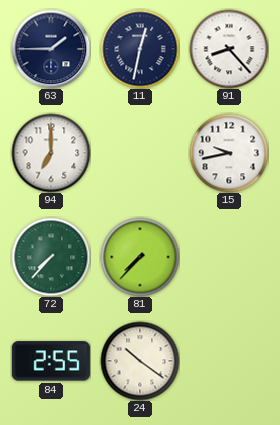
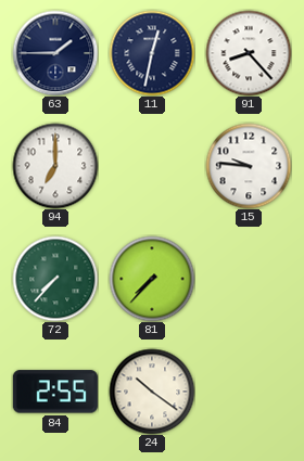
15: 9:43 -> 9:46 (249, 166)
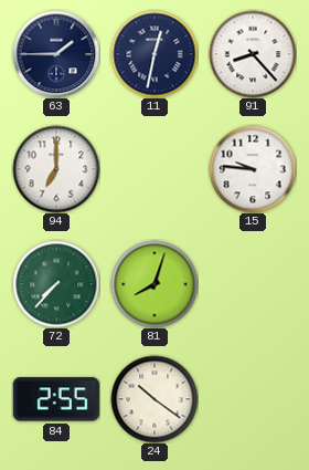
81: 7:37 -> 8:03 (154, 284)
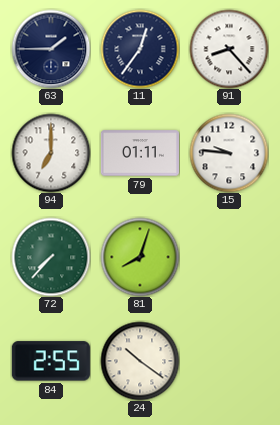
11: 12:32 -> 12:36 (140, 49)
79: none -> 01:11 (140, 153)
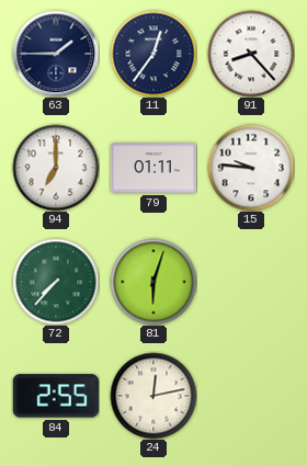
81: 8:03 -> 6:03 (153, 282)
24: 10:21 -> 12:13 (153, 396)
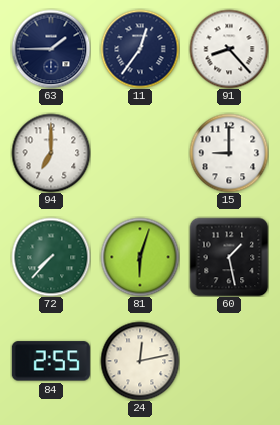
79: 01:11 -> none (153, 168)
15: 9:46 -> 9:00 (229, 153)
60: none -> 1:28 (229, 257)
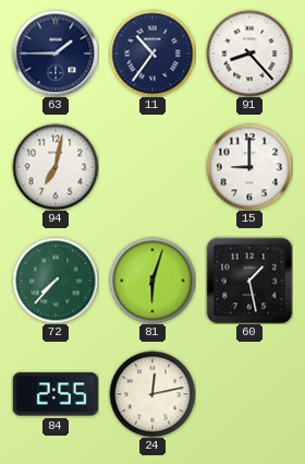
11: 12:36 -> 10:36 (152, 53)
94: 7:00 -> 7:02 (56, 167)
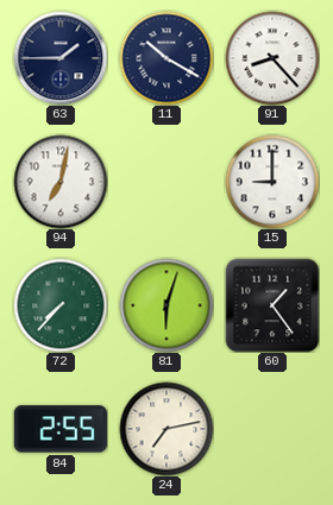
11: 10:36 -> 10:20 (166, 58)
60: 1:28 -> 1:24 (272, 305)
24: 12:13 -> 7:13 (166, 429)
